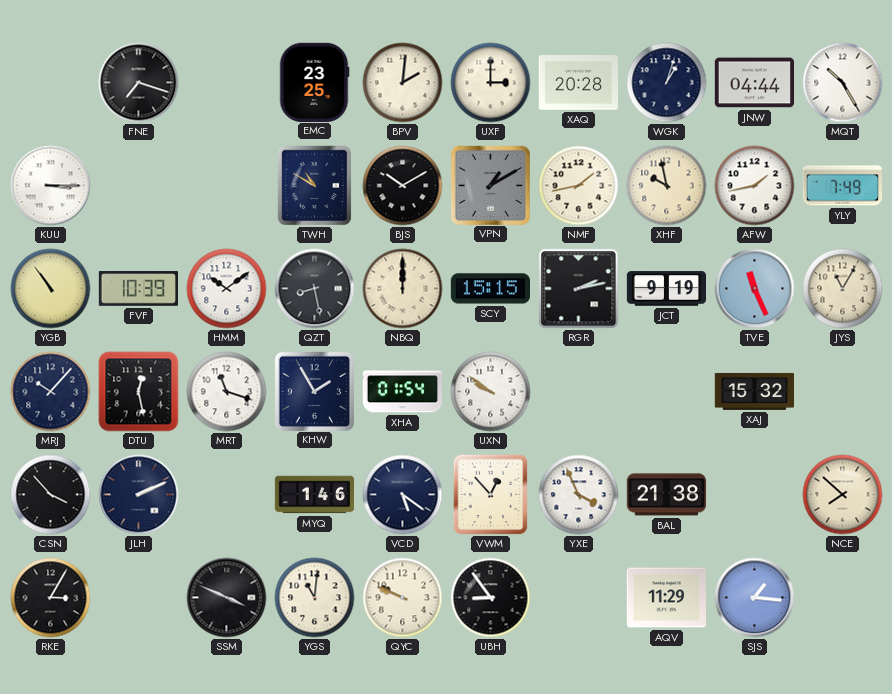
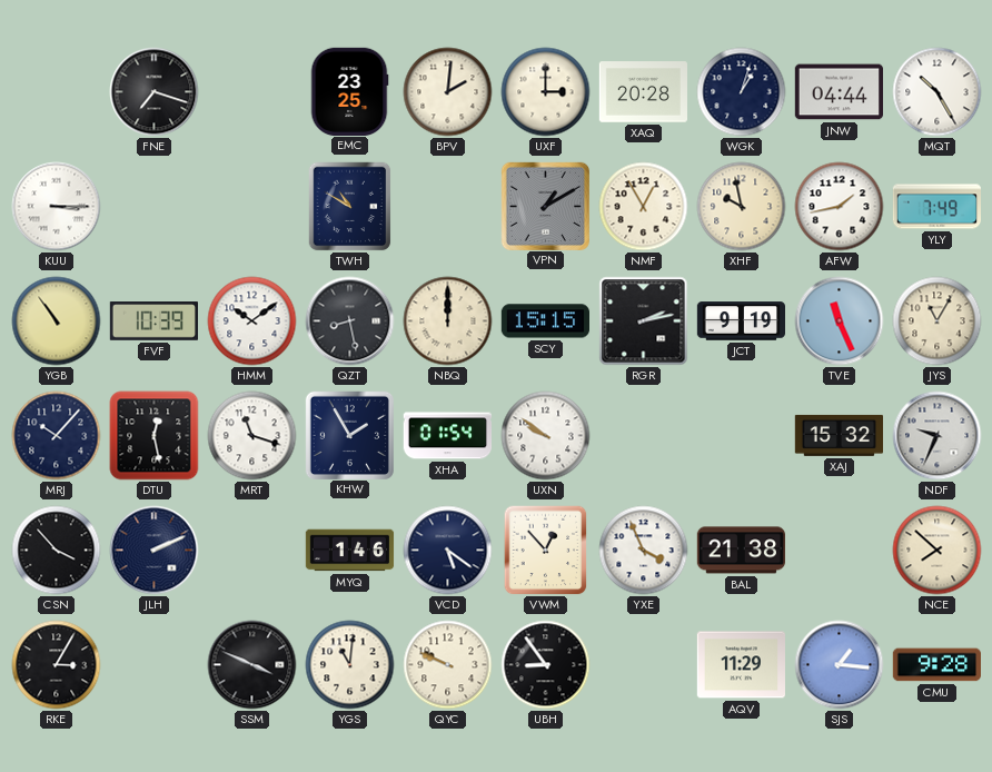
BJS: 10:10 -> none (403, 186)
NMF: 1:43 -> 12:55 (644, 207)
NDF: none -> 9:34 (938, 436)
CMU: none -> 9:28 (936, 665)
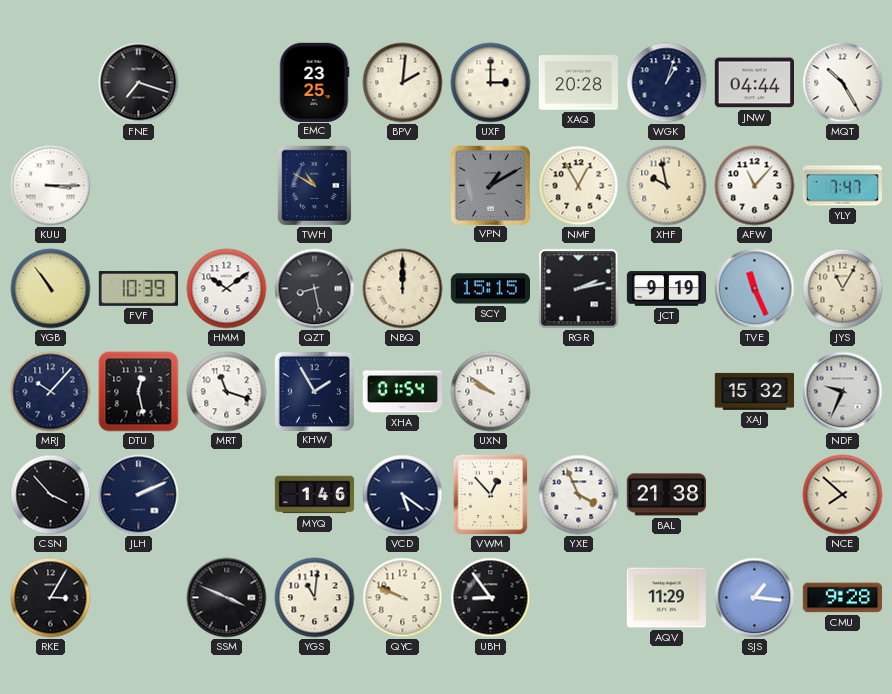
AFW: 1:43 -> 11:07 (755, 186)
YLY: 7:49 -> 7:47 (842, 186)
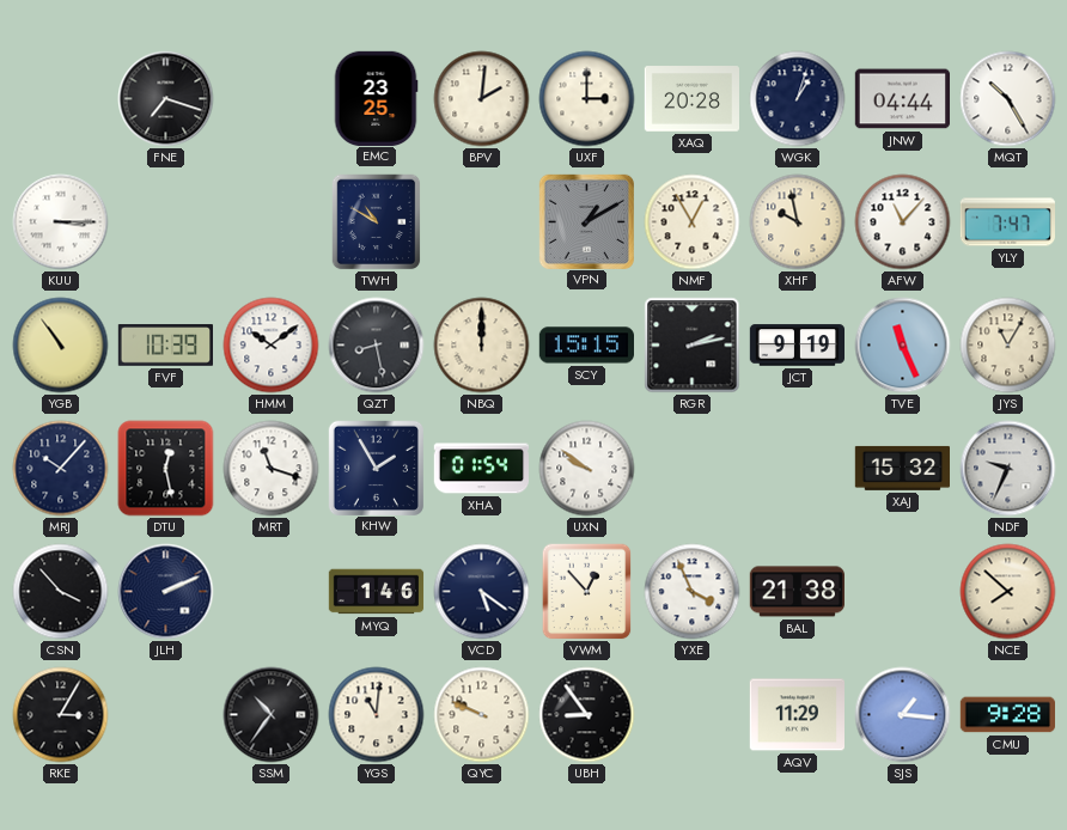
SSM: 3:49 -> 10:36 (272, 715)
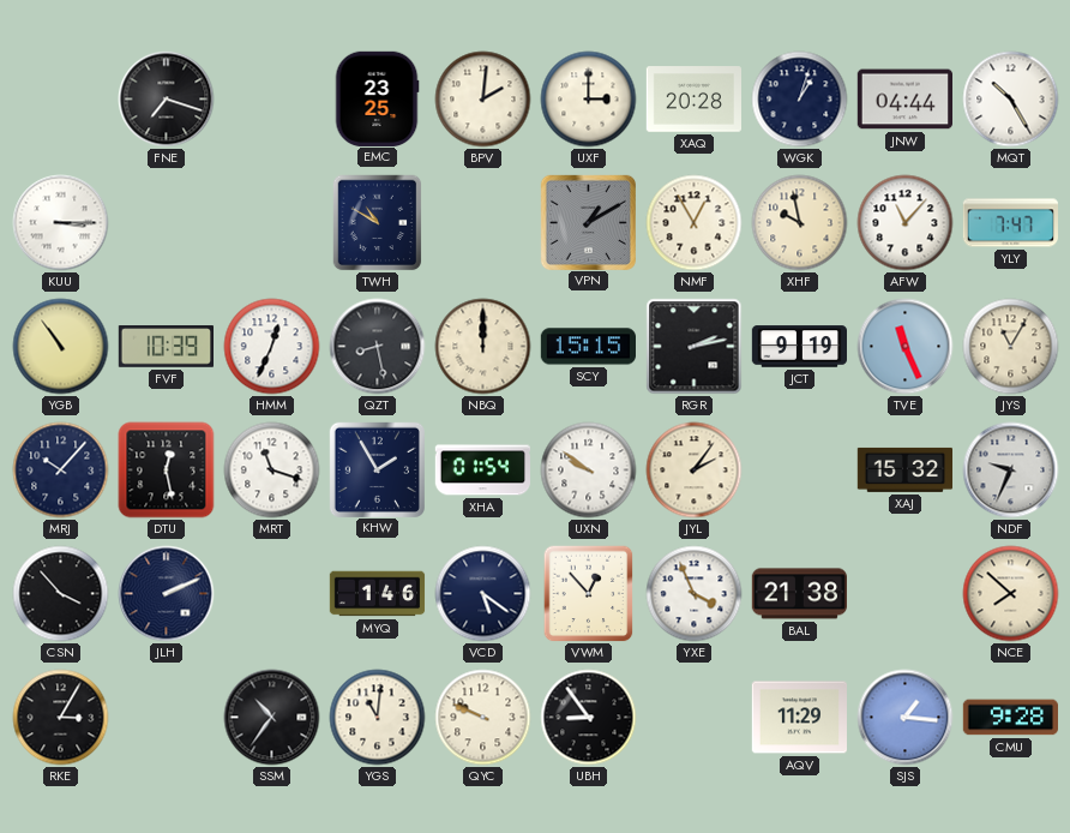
HMM: 10:09 -> 12:34 (272, 347)
JYL: none -> 2:06 (695, 471)
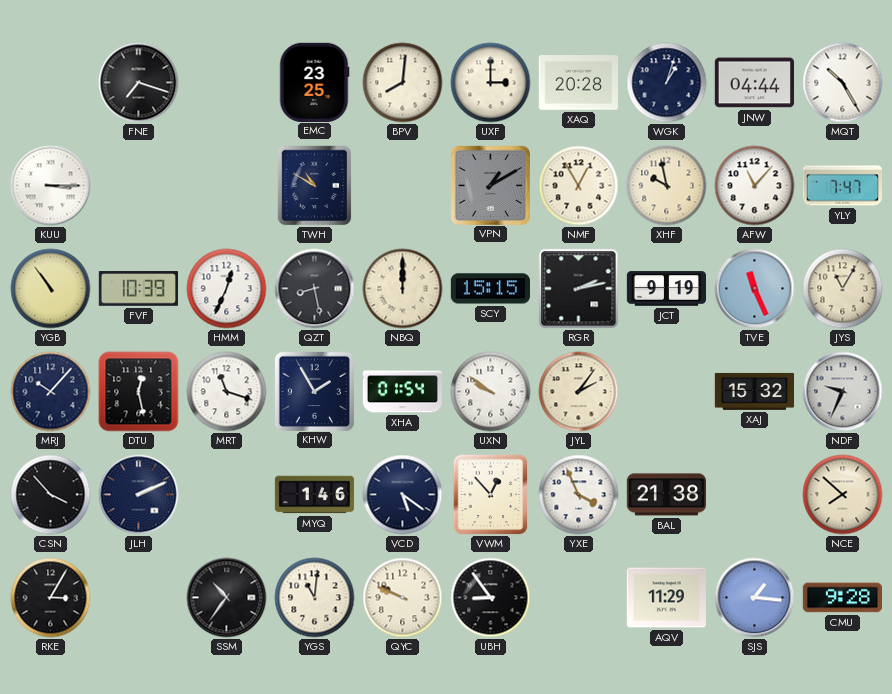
BPV: 2:01 -> 8:01 (403, 83)
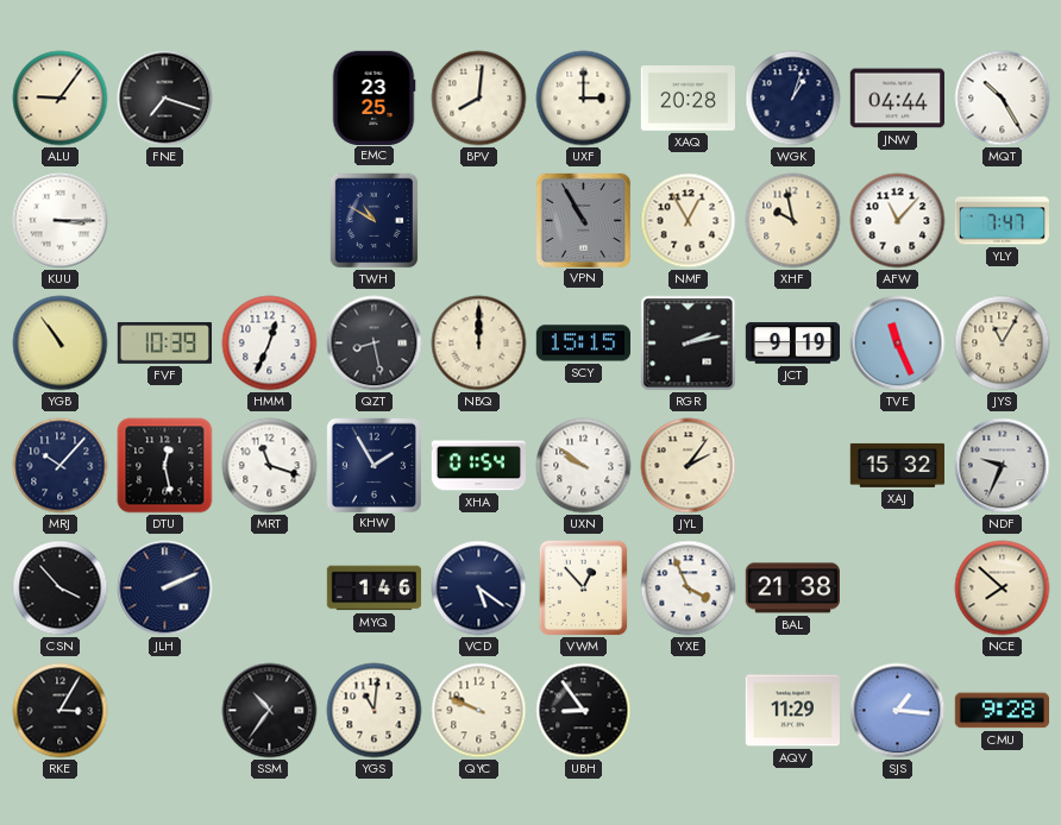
ALU: none -> 9:06 (61, 99)
VPN: 1:10 -> 10:55 (583, 220)
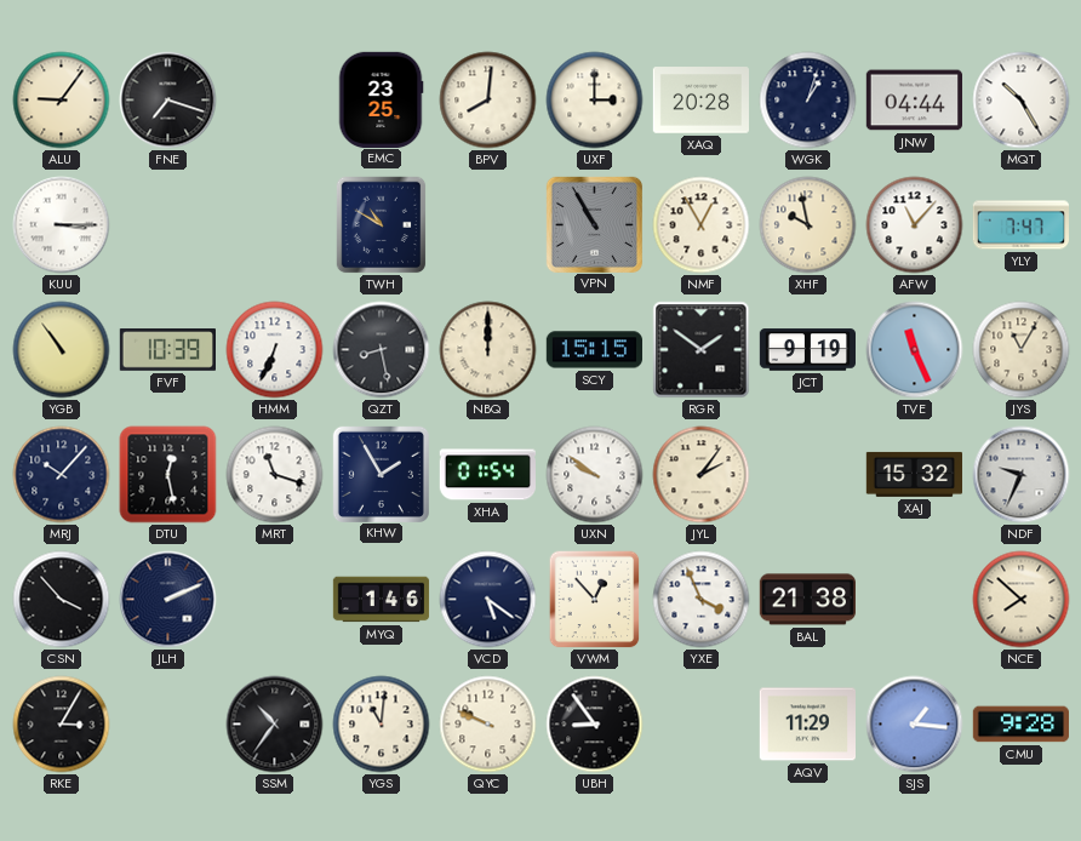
HMM: 12:34 -> 6:34 (275, 350)
RGR: 2:13 -> 1:51 (702, 350)
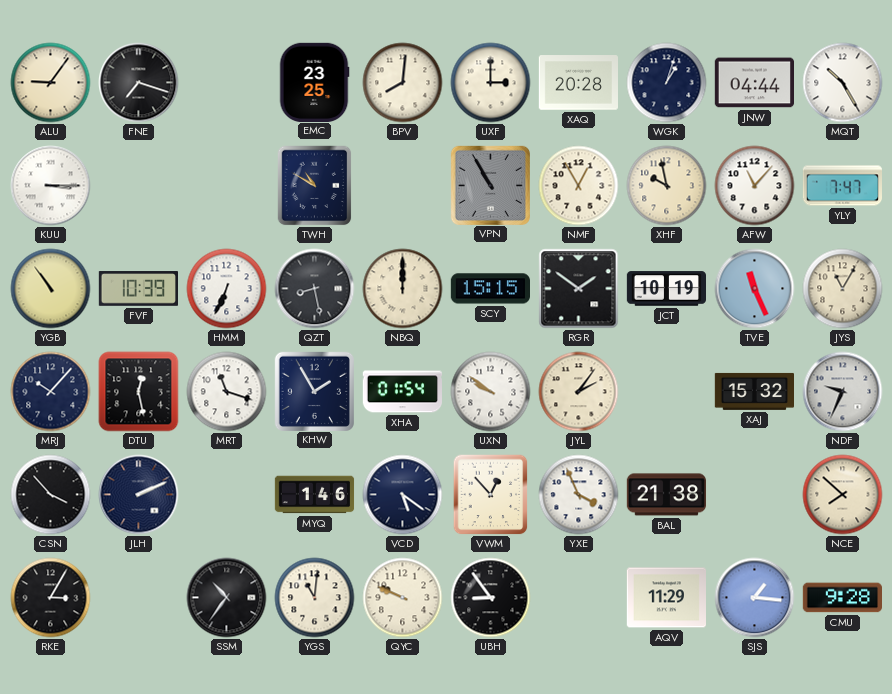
JCT: 9:19 -> 10:19 (667, 289)
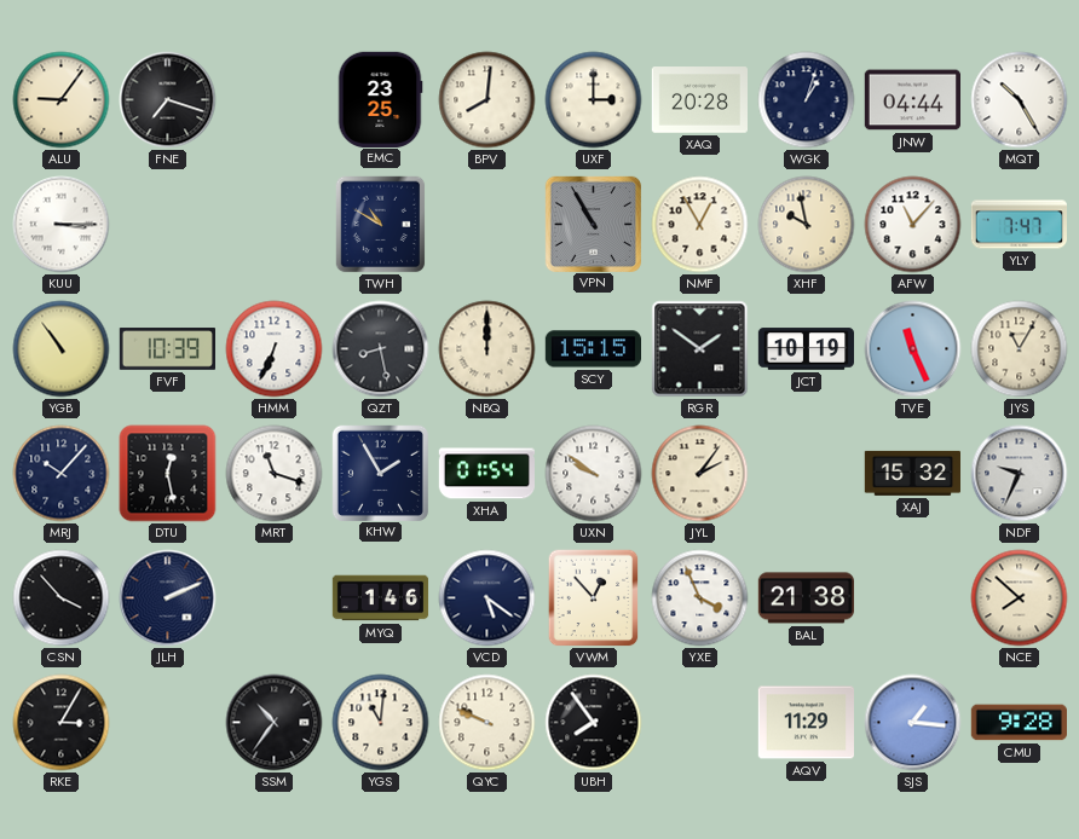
UBH: 8:54 -> 7:54 (594, 723)
